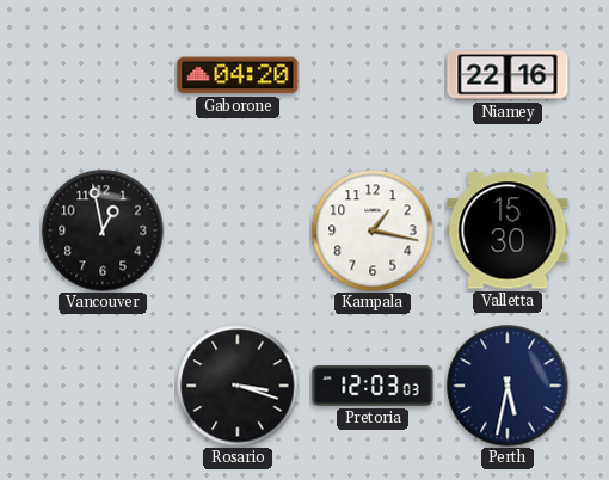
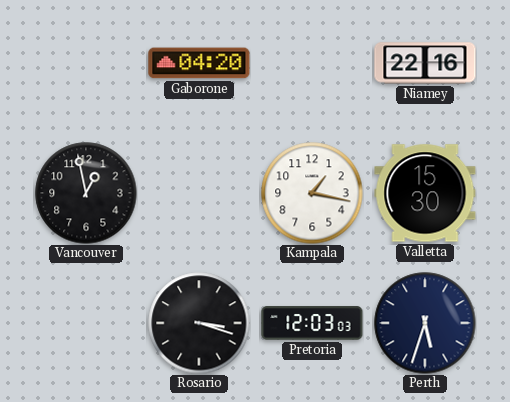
Perth: 5:32 -> 5:33 (425, 323)
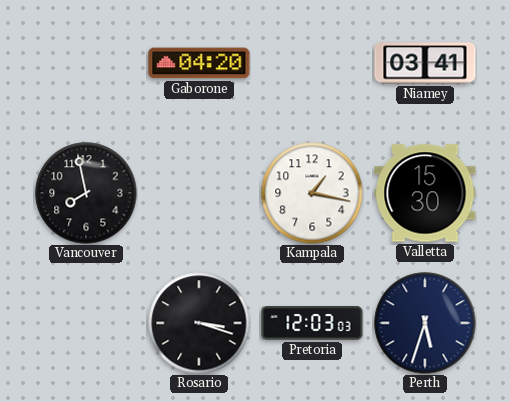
Niamey: 22:16 -> 03:41 (425, 63)
Vancouver: 12:58 -> 7:58 (86, 193)
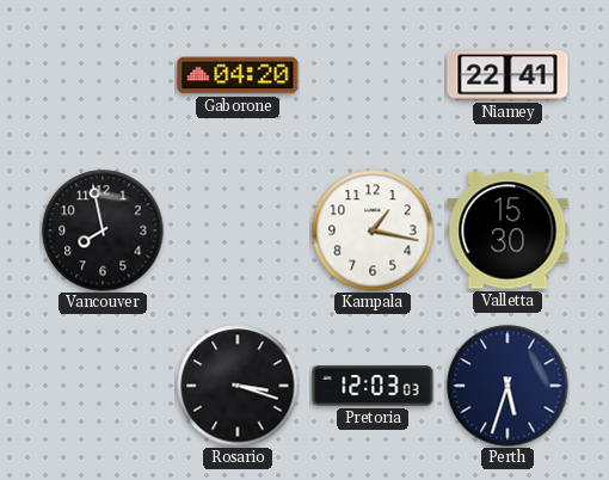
Niamey: 03:41 -> 22:41 (507, 75)
